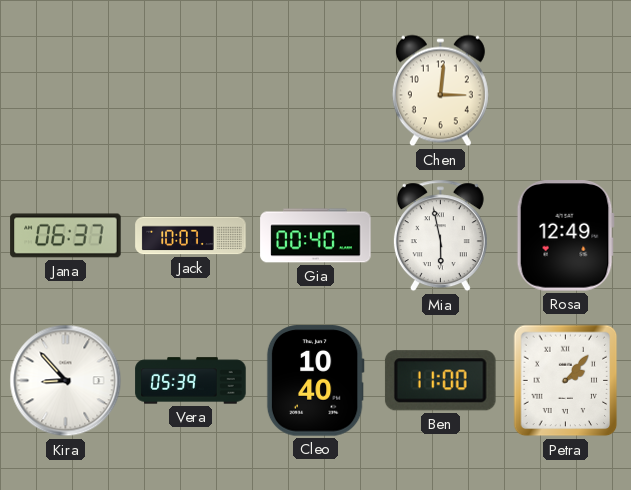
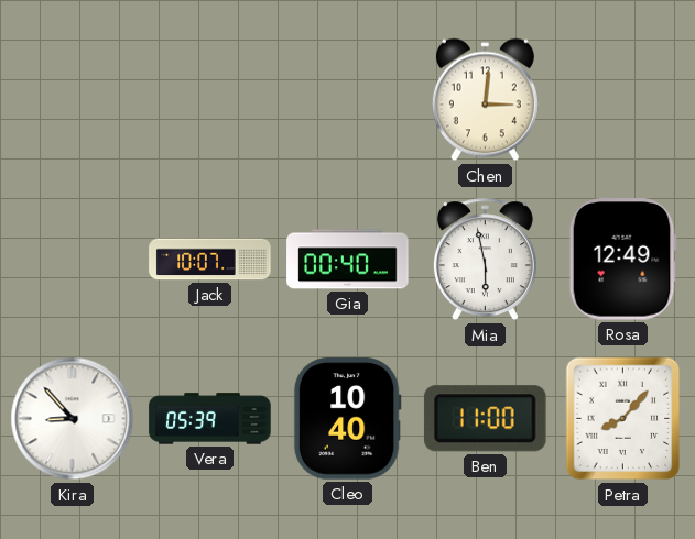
Jana: 06:37 -> none (66, 236)
Petra: 2:07 -> 8:07 (623, 419)
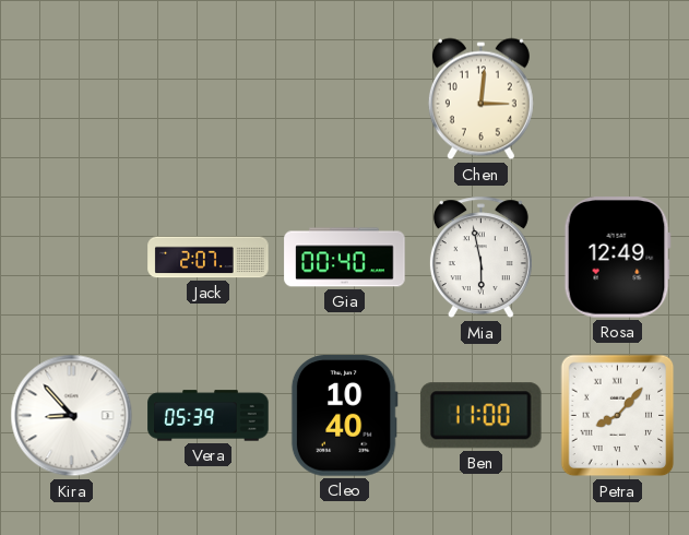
Jack: 10:07 -> 2:07 (209, 258)
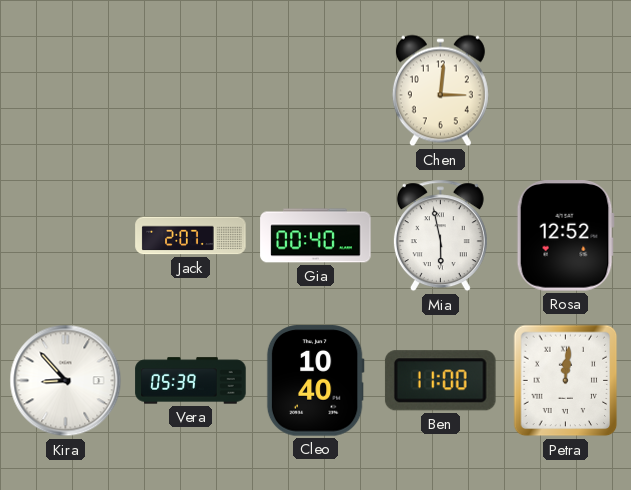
Rosa: 12:49 -> 12:52 (565, 236)
Petra: 8:07 -> 12:01 (566, 381)
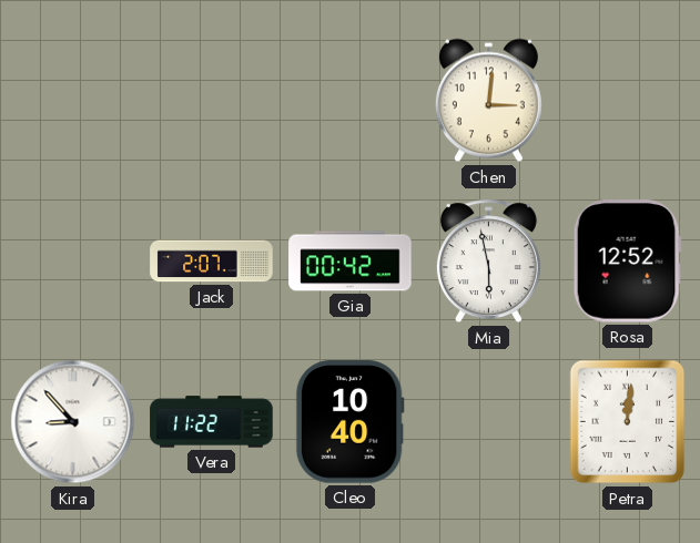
Gia: 00:40 -> 00:42 (351, 262)
Vera: 05:39 -> 11:22 (212, 422)
Ben: 11:00 -> none (440, 381)
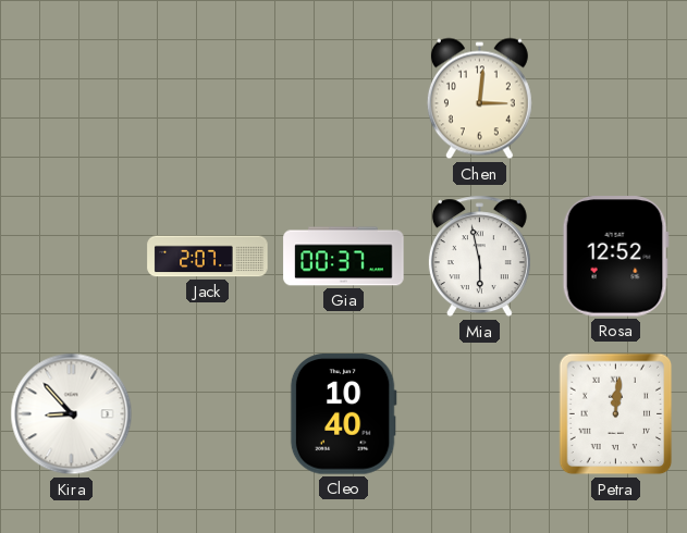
Gia: 00:42 -> 00:37 (344, 257)
Vera: 11:22 -> none (212, 422)
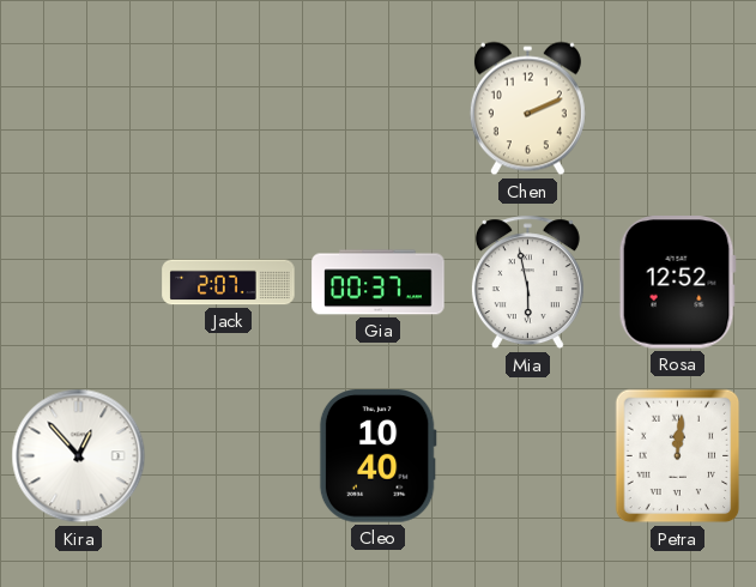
Chen: 3:01 -> 2:11 (527, 109)
Kira: 8:53 -> 12:53 (79, 456)
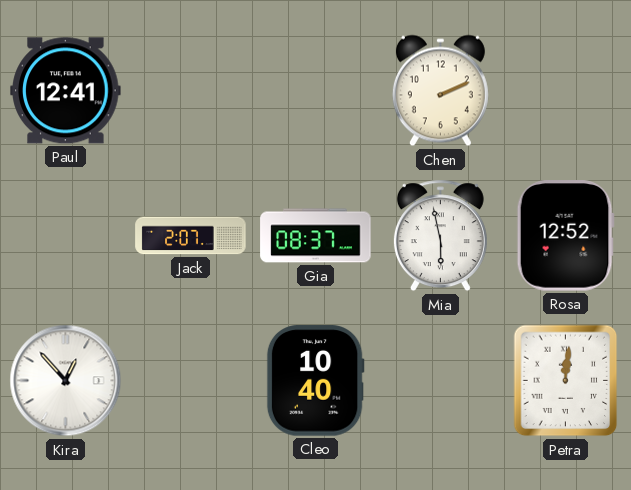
Paul: none -> 12:41 (66, 91)
Gia: 00:37 -> 08:37 (316, 236)
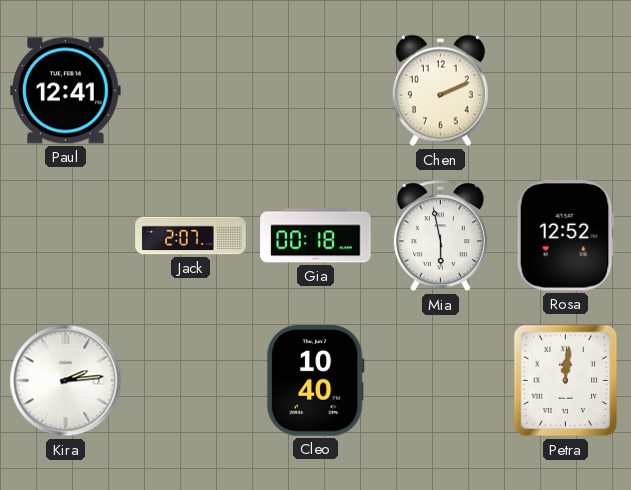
Gia: 08:37 -> 00:18 (316, 236)
Kira: 12:53 -> 2:14 (66, 381)
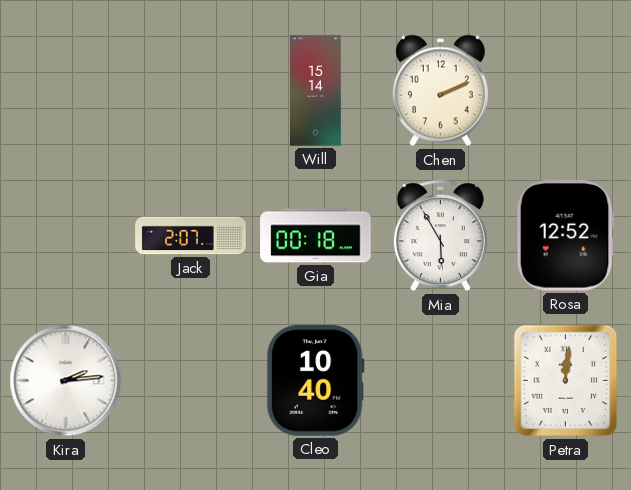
Paul: 12:41 -> none (66, 91)
Will: none -> 15:14 (316, 91)
Mia: 5:58 -> 5:55 (440, 236)
